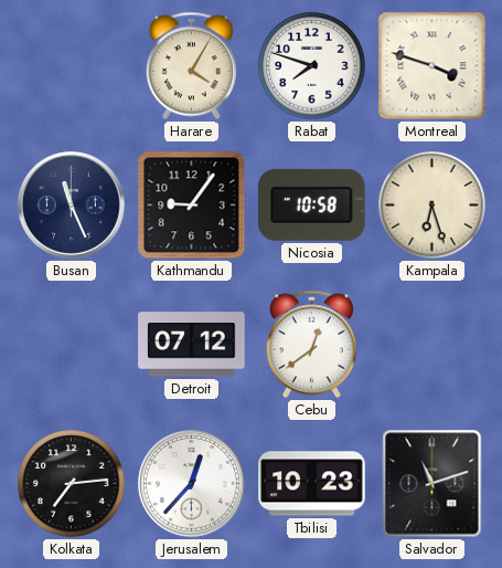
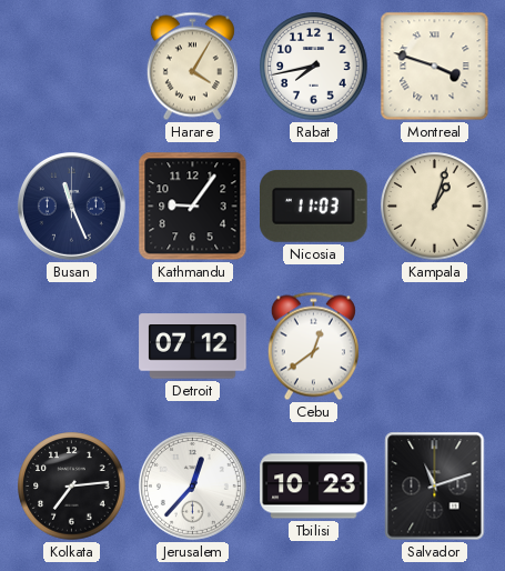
Rabat: 7:48 -> 7:43 (314, 67)
Nicosia: 10:58 -> 11:03 (314, 206)
Kampala: 6:27 -> 1:03 (435, 207)
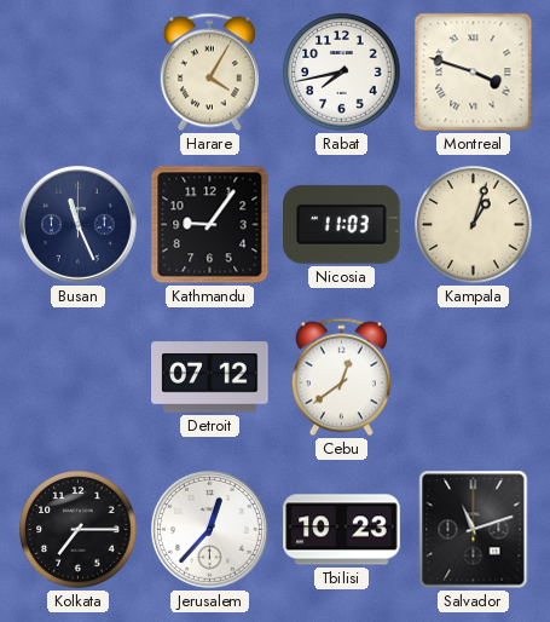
Kolkata: 7:14 -> 7:15 (79, 530)
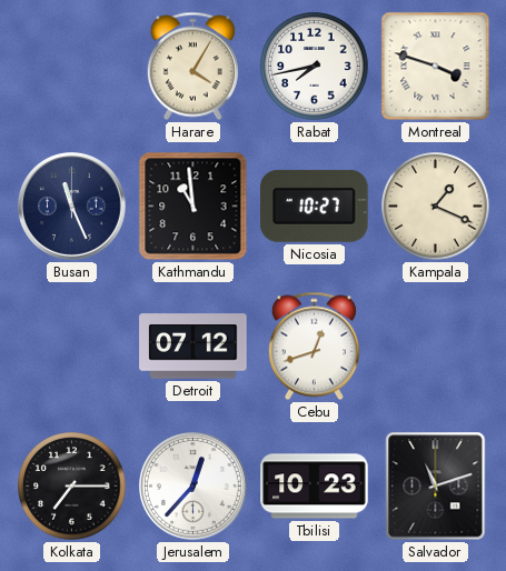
Kathmandu: 9:06 -> 10:59 (194, 207)
Nicosia: 11:03 -> 10:27 (315, 206)
Kampala: 1:03 -> 1:19 (436, 207)
Cebu: 12:39 -> 12:42 (314, 347)
